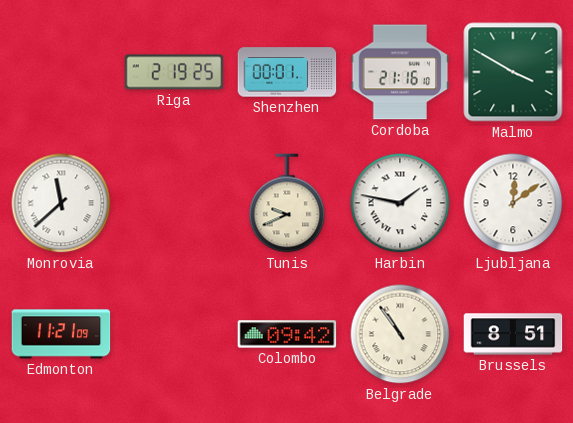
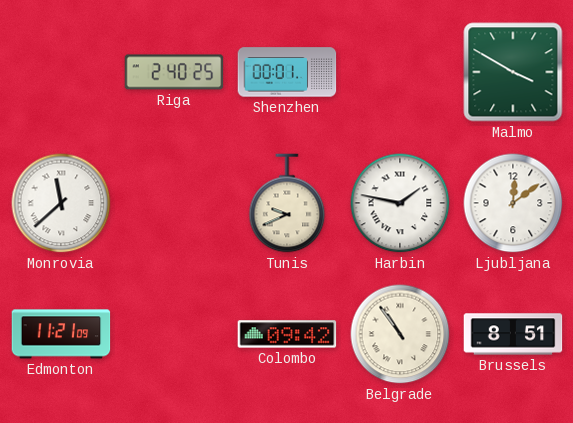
Riga: 2:19 -> 2:40 (174, 72)
Cordoba: 21:16 -> none (400, 72)
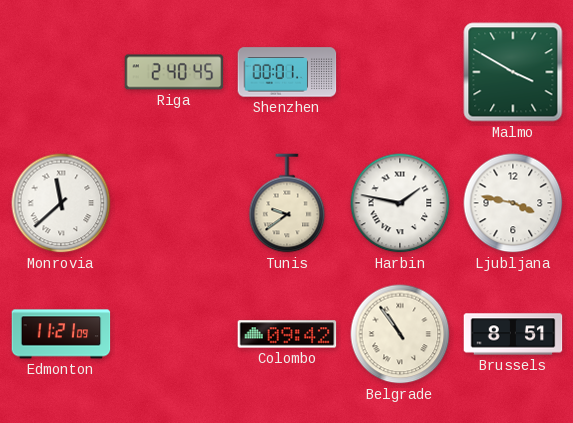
Riga: 2:40:25 -> 2:40:45 (174, 72)
Tunis: 9:41 -> 9:39 (287, 203)
Ljubljana: 12:09 -> 3:47 (513, 203)
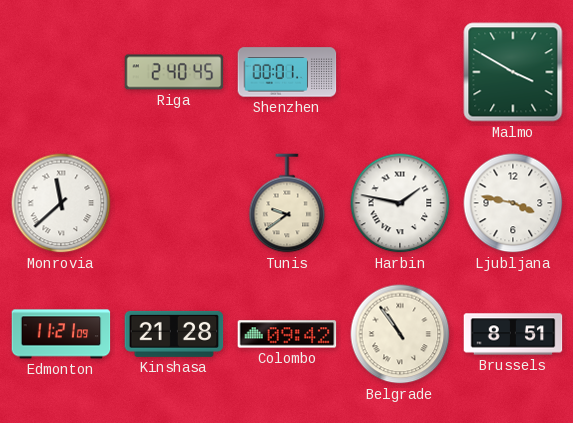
Kinshasa: none -> 21:28 (174, 334)
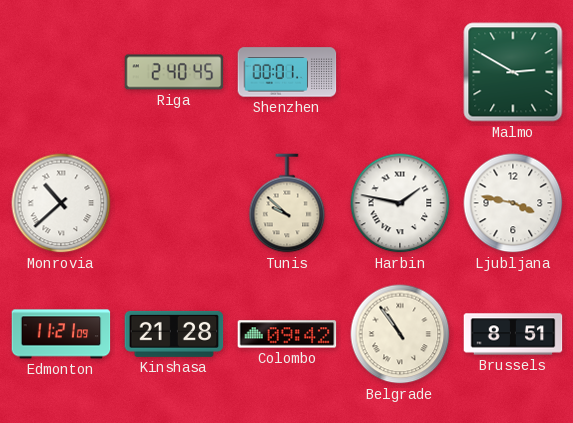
Malmo: 3:50 -> 2:50 (513, 72)
Monrovia: 11:38 -> 10:38 (61, 203)
Tunis: 9:39 -> 9:52 (287, 203)
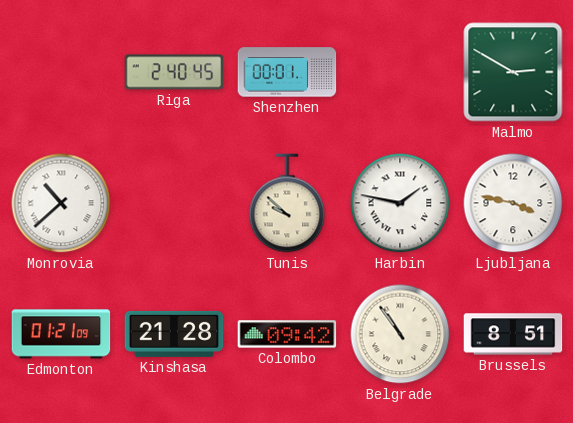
Edmonton: 11:21 -> 01:21 (61, 334)
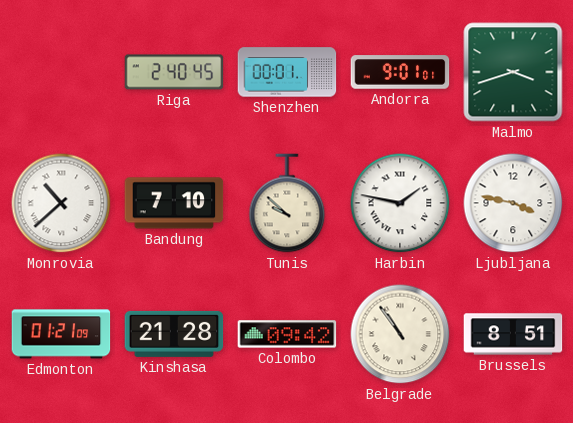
Andorra: none -> 9:01 (400, 72)
Malmo: 2:50 -> 3:42 (513, 72)
Bandung: none -> 7:10 (174, 203)
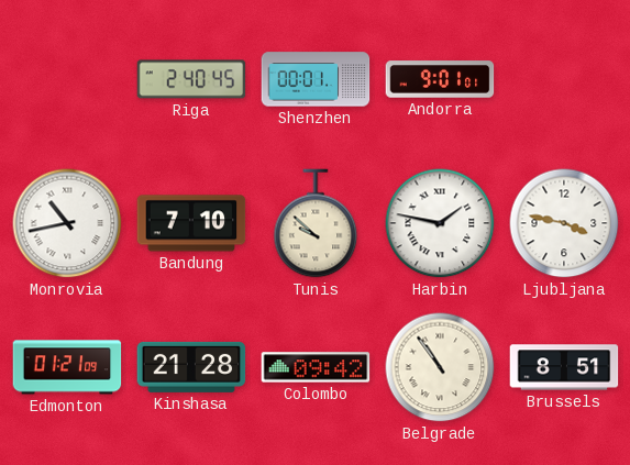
Malmo: 3:42 -> none (513, 72)
Monrovia: 10:38 -> 10:43 (67, 223)
